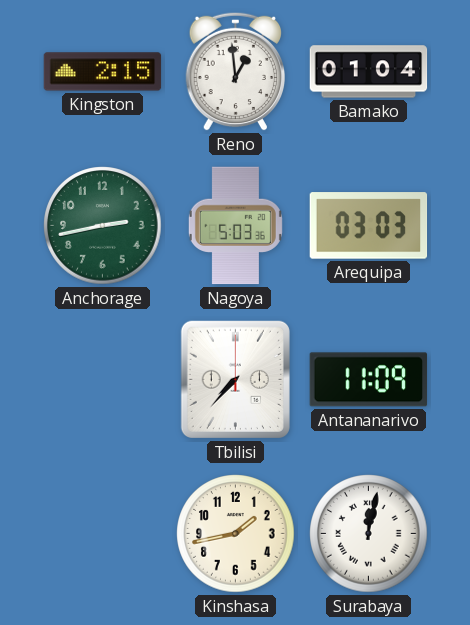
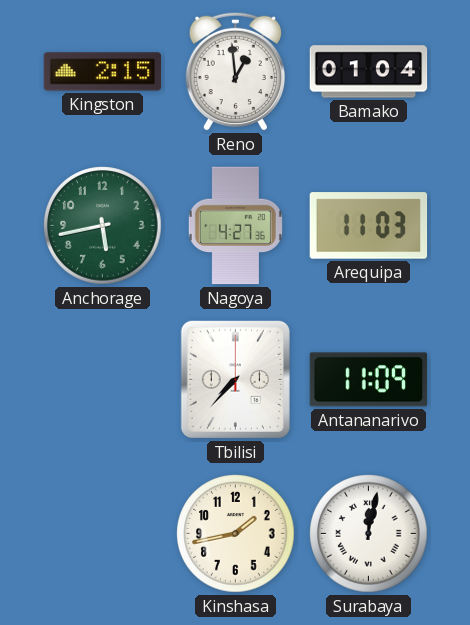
Anchorage: 2:43 -> 5:43 (103, 226)
Nagoya: 5:03 -> 4:27 (235, 226)
Arequipa: 03:03 -> 11:03 (369, 226)
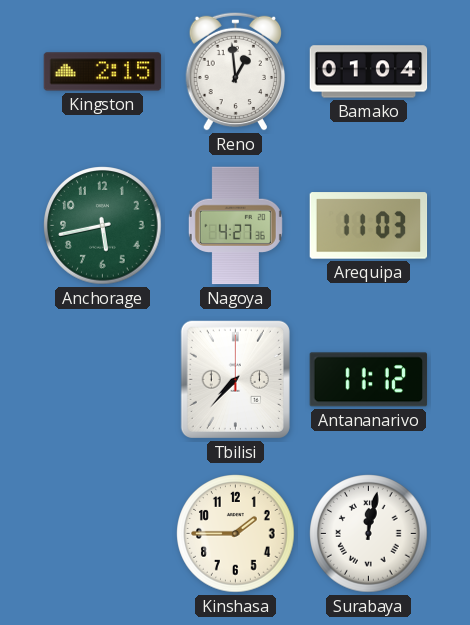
Antananarivo: 11:09 -> 11:12 (369, 380)
Kinshasa: 1:43 -> 1:45 (236, 534)
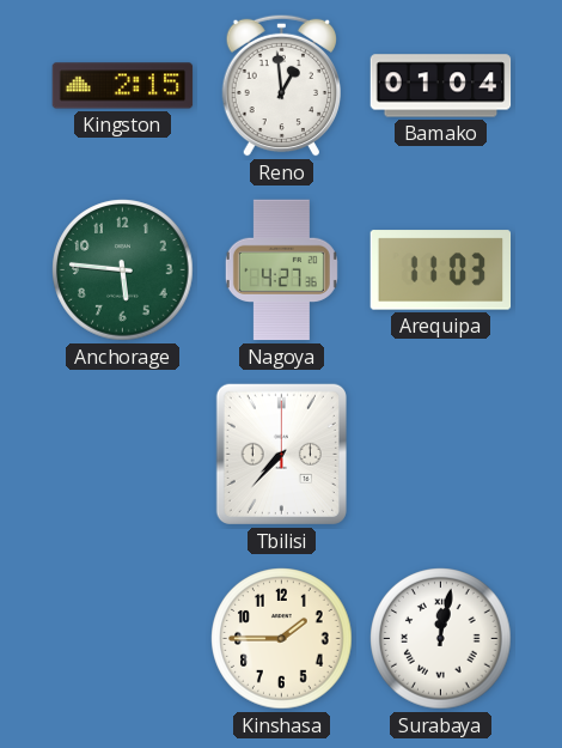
Anchorage: 5:43 -> 5:46 (123, 270)
Antananarivo: 11:12 -> none (369, 380)
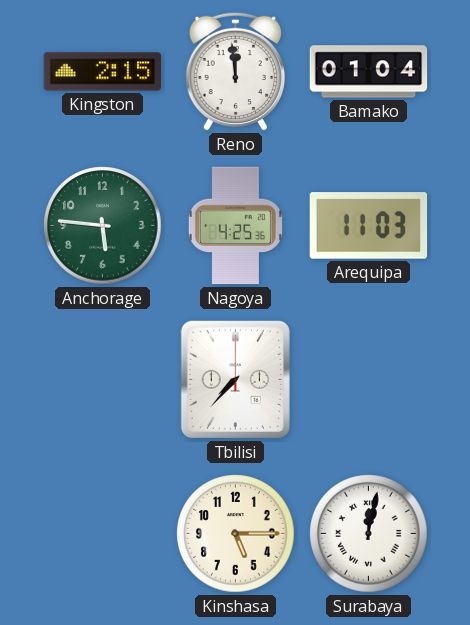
Reno: 12:59 -> 11:59 (235, 71)
Nagoya: 4:27 -> 4:25 (235, 226)
Kinshasa: 1:45 -> 5:15 (236, 534)
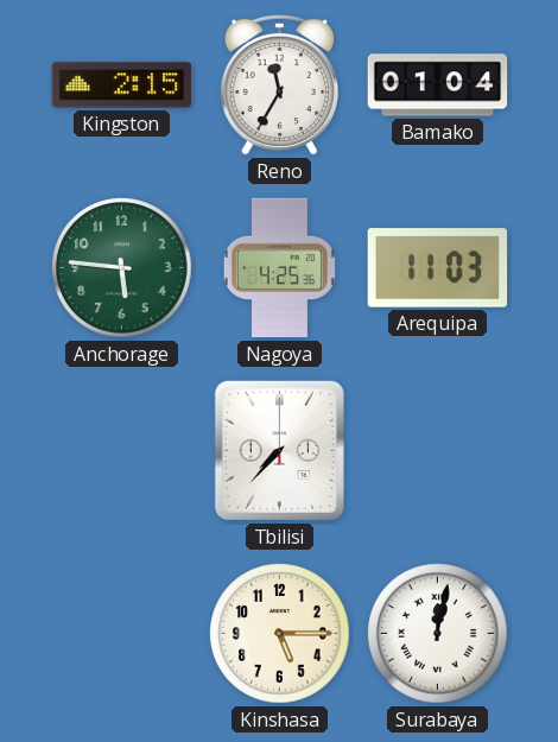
Reno: 11:59 -> 11:35 (279, 84)
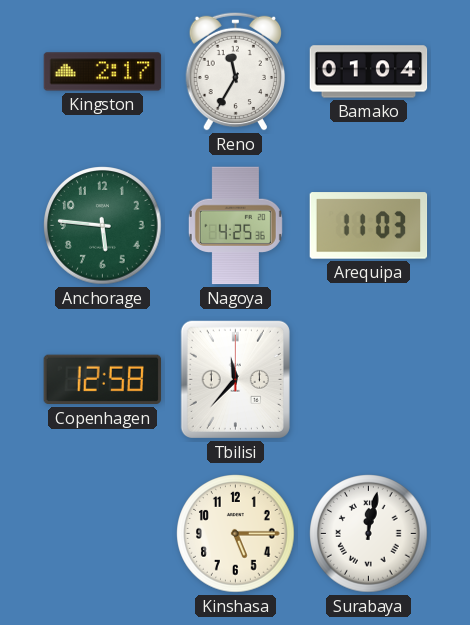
Kingston: 2:15 -> 2:17 (103, 72)
Copenhagen: none -> 12:58 (102, 380)
Tbilisi: 7:37 -> 11:37 (235, 379)
